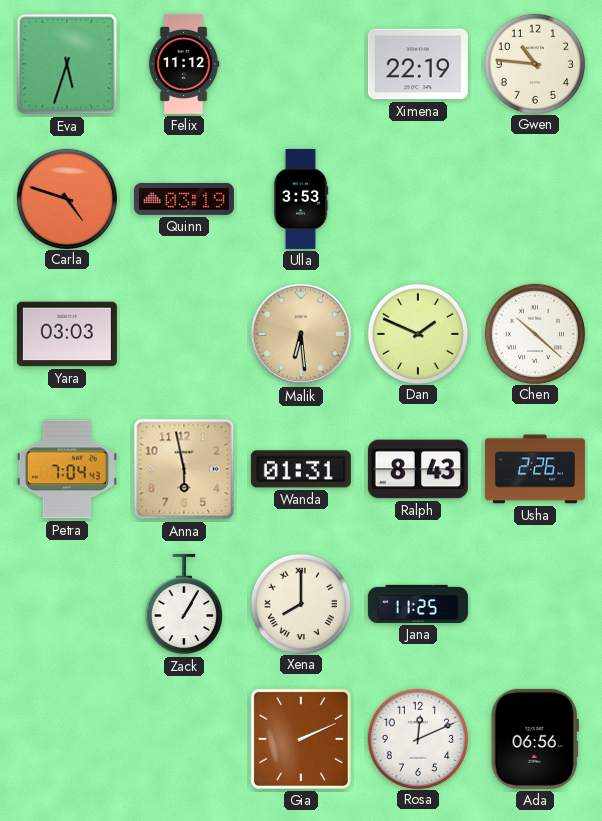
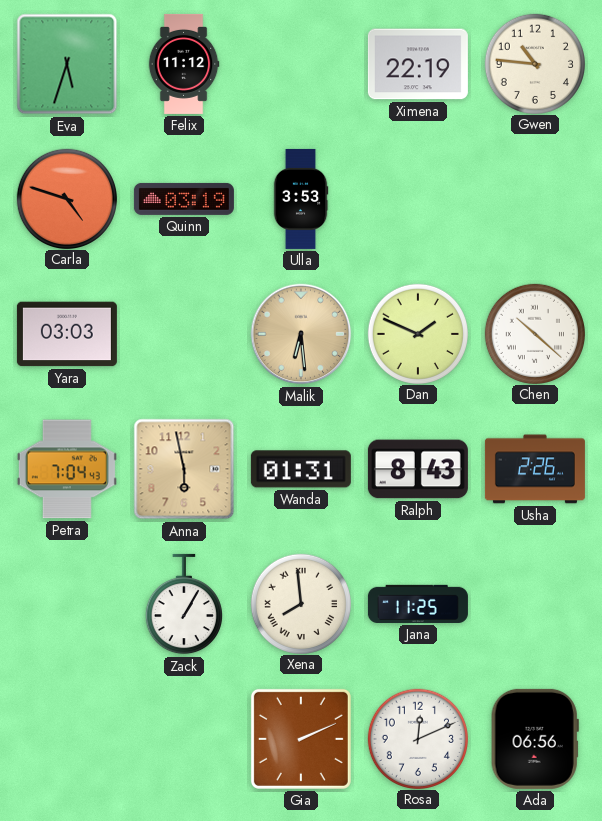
Xena: 8:00 -> 7:59 (300, 603)
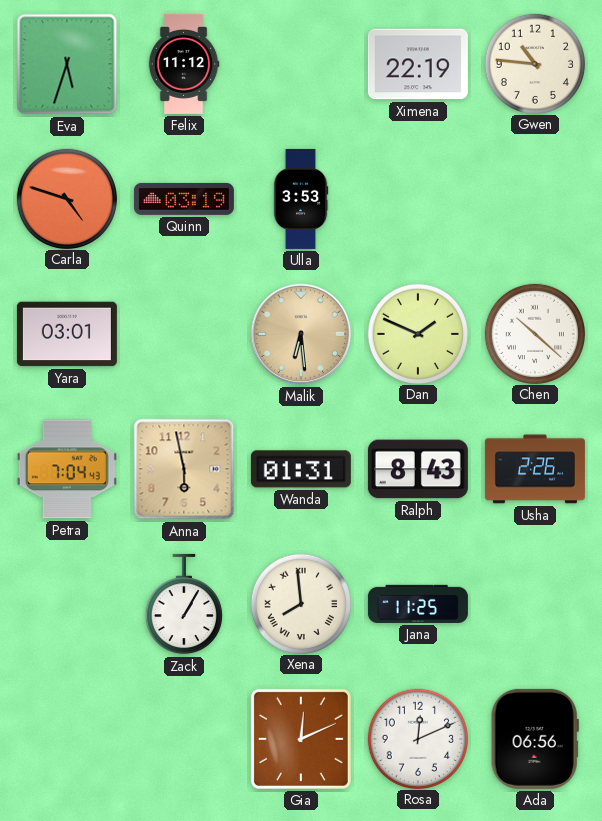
Yara: 03:03 -> 03:01 (67, 334)
Gia: 2:11 -> 12:11 (301, 739)
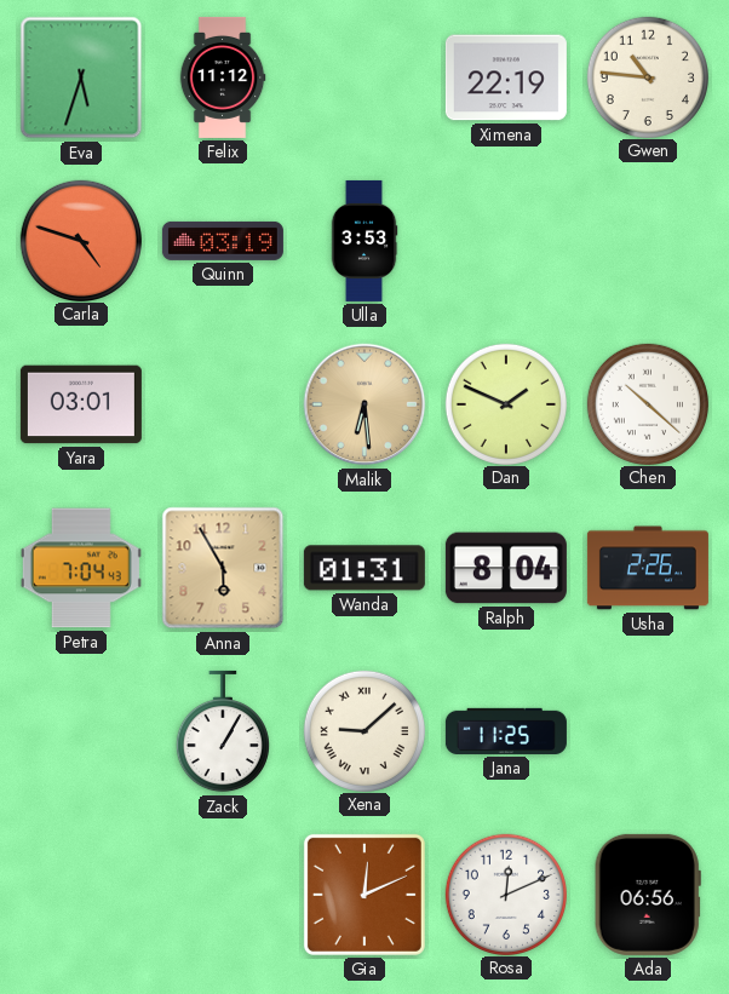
Anna: 5:58 -> 5:55 (223, 568)
Ralph: 8:43 -> 8:04 (506, 568)
Xena: 7:59 -> 9:08 (363, 730)
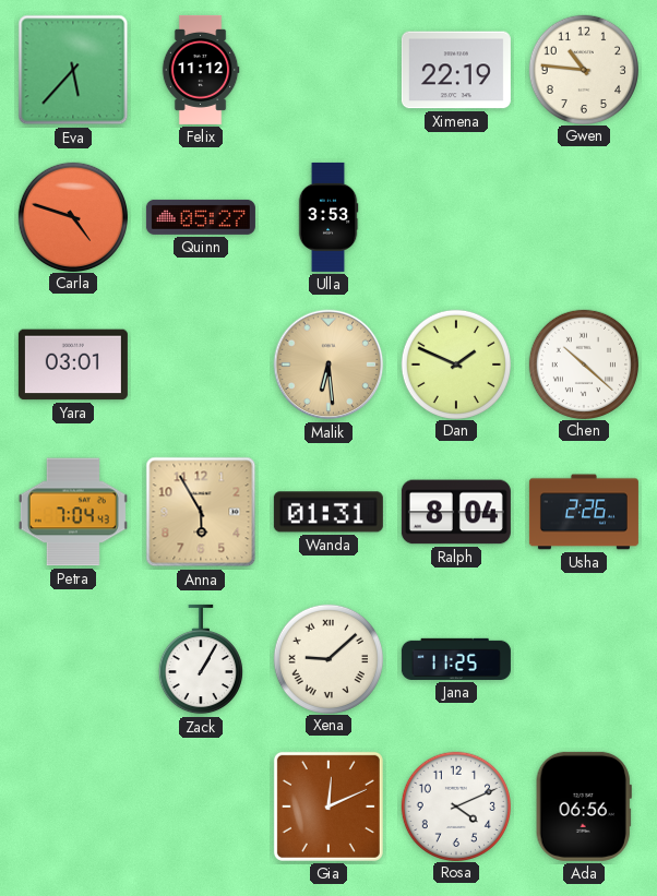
Eva: 5:33 -> 5:37 (73, 70)
Quinn: 03:19 -> 05:27 (201, 217)
Rosa: 12:11 -> 4:11 (455, 805)
